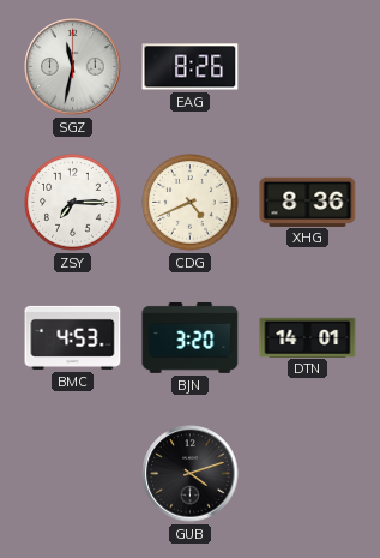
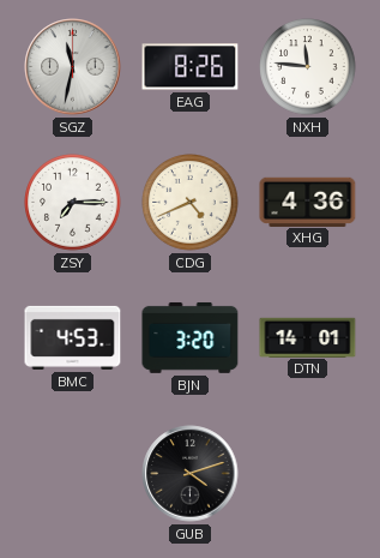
NXH: none -> 11:46 (308, 67)
XHG: 8:36 -> 4:36 (308, 202)
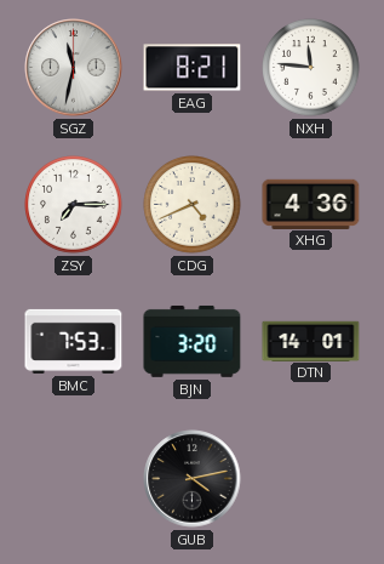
EAG: 8:26 -> 8:21 (193, 68)
BMC: 4:53 -> 7:53 (74, 341)
GUB: 4:12 -> 4:13 (193, 479)
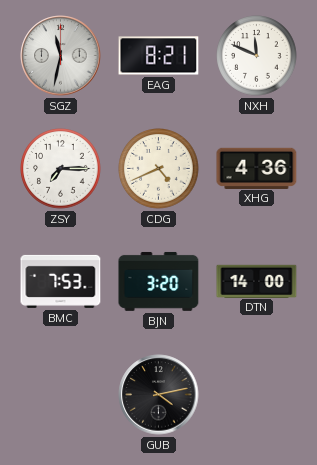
NXH: 11:46 -> 11:49 (257, 56)
DTN: 14:01 -> 14:00 (257, 281)
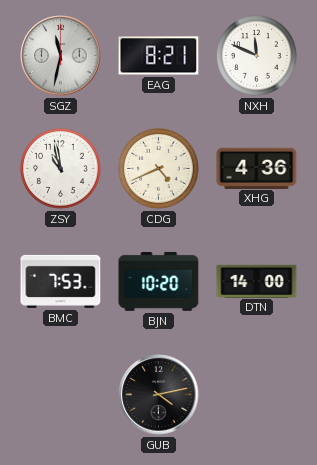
ZSY: 7:15 -> 10:58 (61, 169)
BJN: 3:20 -> 10:20 (159, 281)
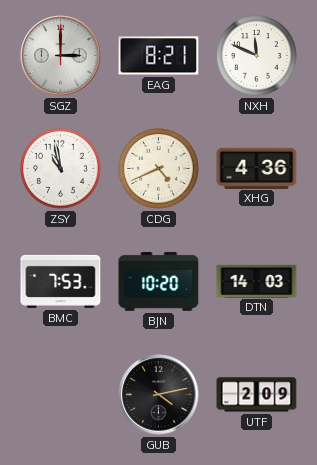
SGZ: 11:32 -> 3:00 (61, 56)
DTN: 14:00 -> 14:03 (257, 281)
UTF: none -> 2:09 (257, 395)
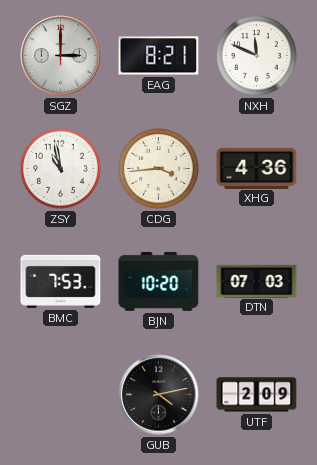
CDG: 4:41 -> 3:44 (159, 169)
DTN: 14:03 -> 07:03 (257, 281)
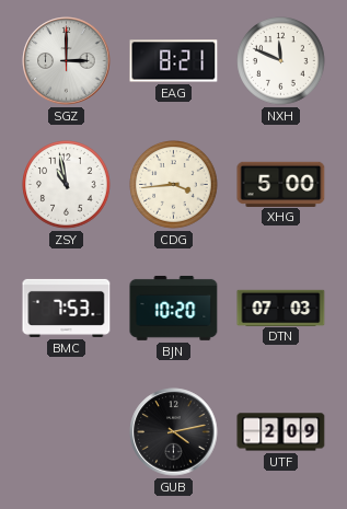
XHG: 4:36 -> 5:00 (281, 184)
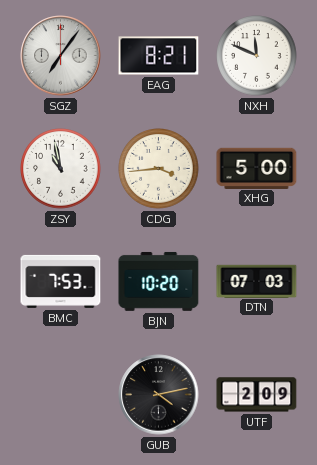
SGZ: 3:00 -> 7:06 (61, 56)
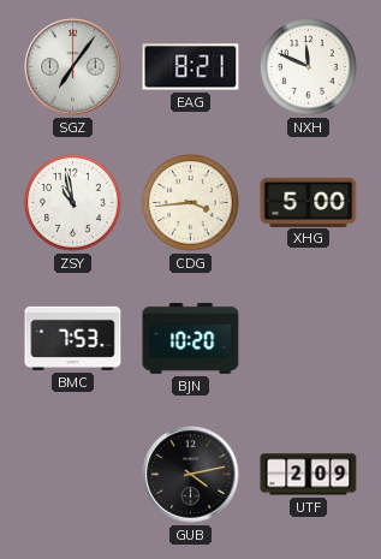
DTN: 07:03 -> none (257, 281)
